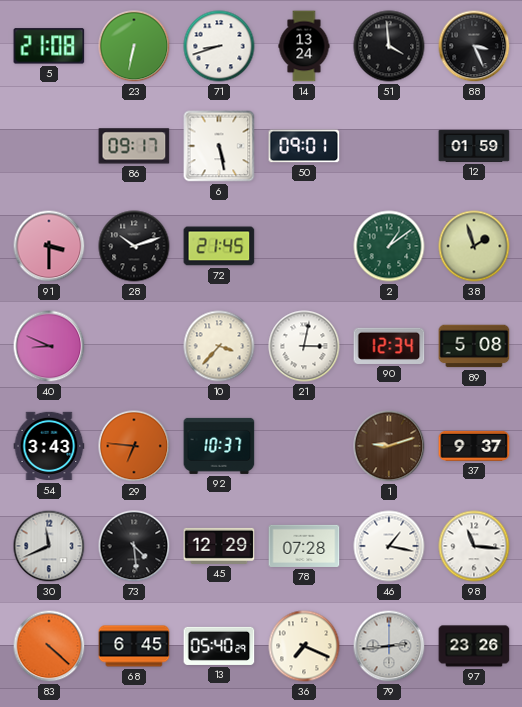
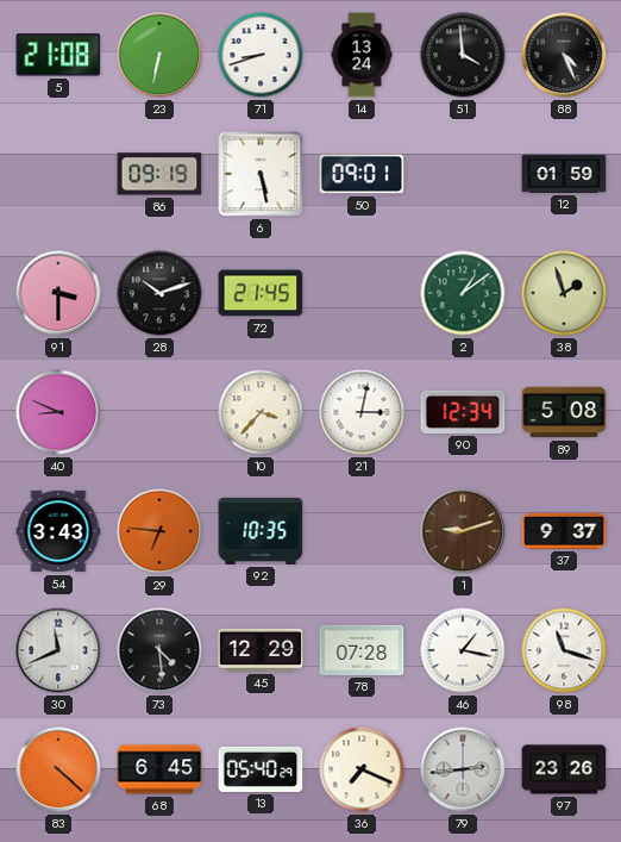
88: 3:26 -> 4:26 (564, 55)
86: 09:17 -> 09:19 (159, 174)
92: 10:37 -> 10:35 (261, 531)
98: 11:16 -> 11:18 (564, 650)
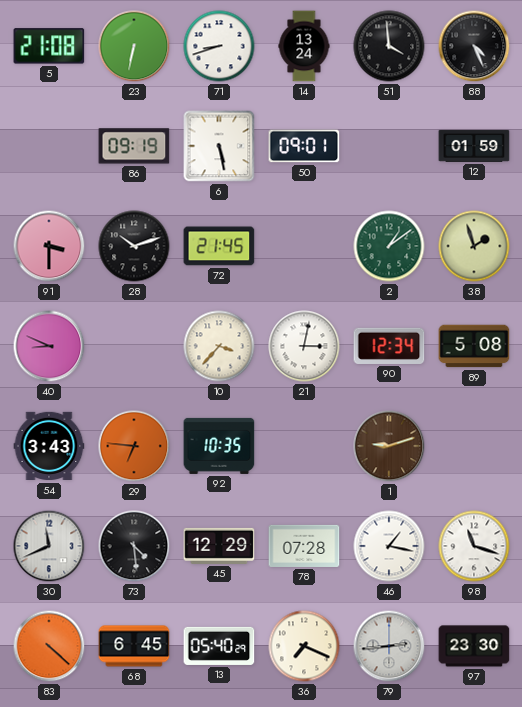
37: 9:37 -> none (564, 531)
97: 23:26 -> 23:30 (474, 646)
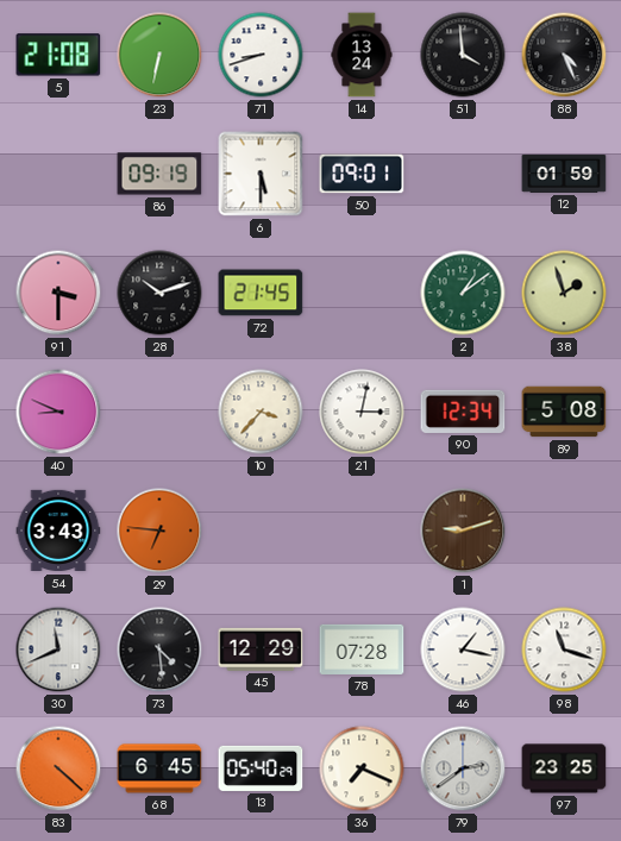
6: 5:28 -> 5:30 (261, 174)
92: 10:35 -> none (219, 446)
79: 2:44 -> 2:39 (463, 768)
97: 23:30 -> 23:25 (564, 768)
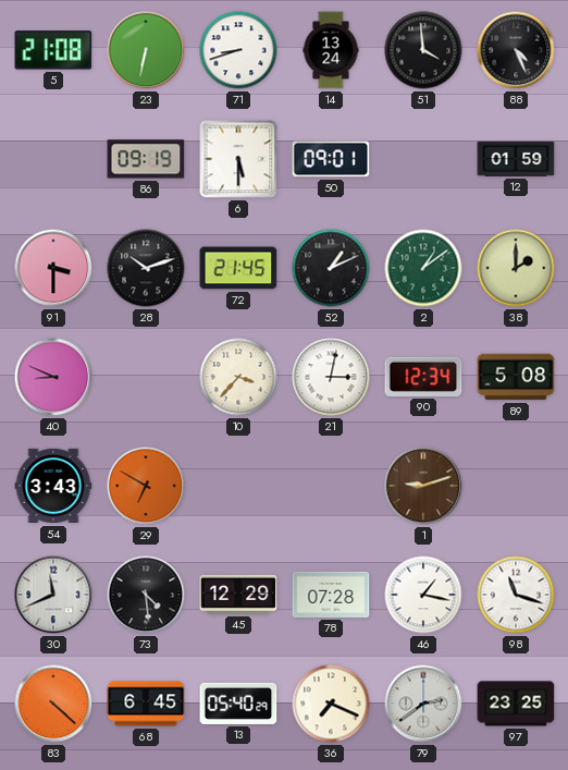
52: none -> 1:11 (331, 268)
38: 1:57 -> 2:00 (516, 268)
29: 6:46 -> 6:50 (146, 486)
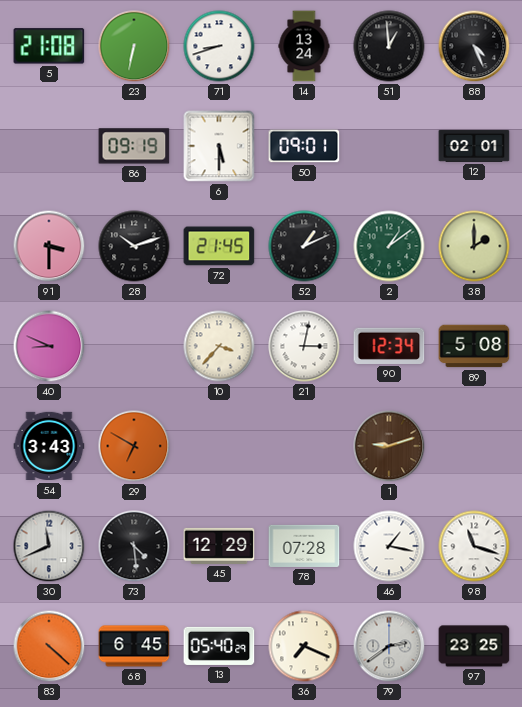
51: 3:59 -> 12:59 (389, 46)
12: 01:59 -> 02:01 (474, 146)
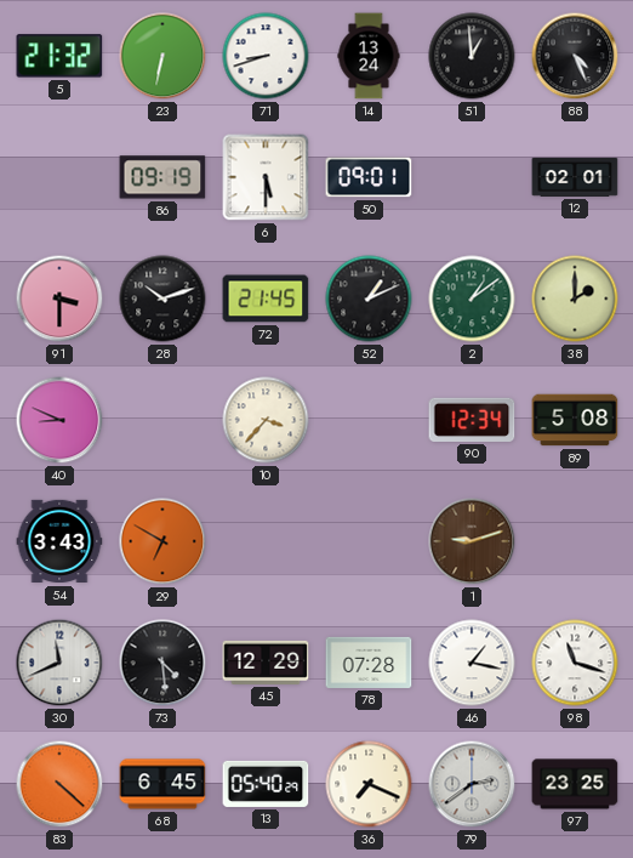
5: 21:08 -> 21:32 (59, 56)
21: 3:02 -> none (304, 346)
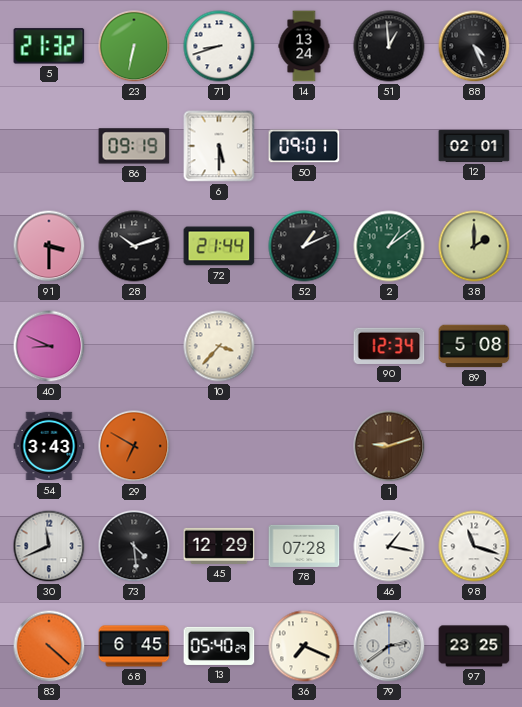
72: 21:45 -> 21:44 (219, 246)
